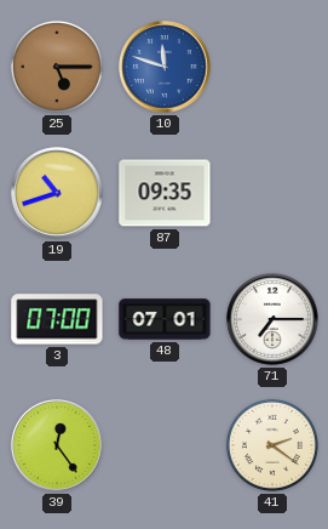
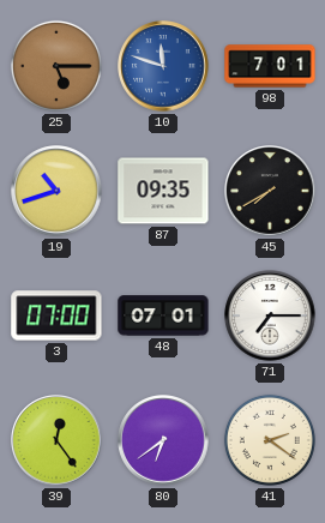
98: none -> 7:01 (270, 66)
45: none -> 7:40 (270, 191)
80: none -> 6:39 (163, 440)
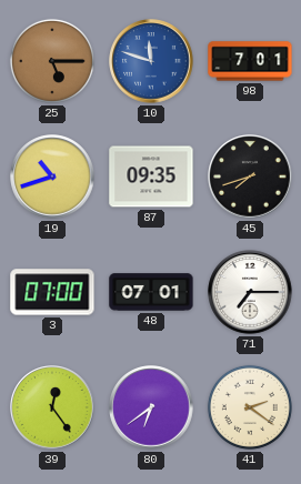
45: 7:40 -> 7:42 (250, 177)
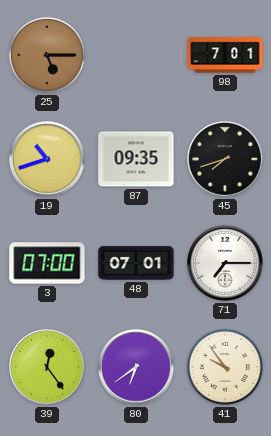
10: 11:48 -> none (151, 61)
41: 2:21 -> 9:54 (225, 367)
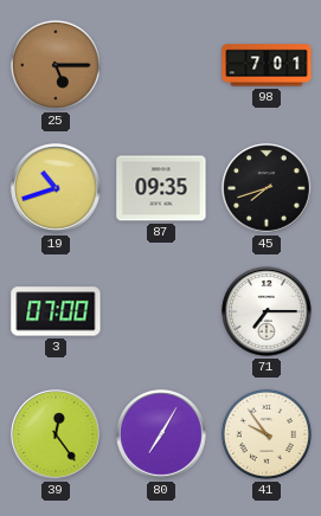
48: 07:01 -> none (136, 263)
80: 6:39 -> 7:05 (161, 434)
